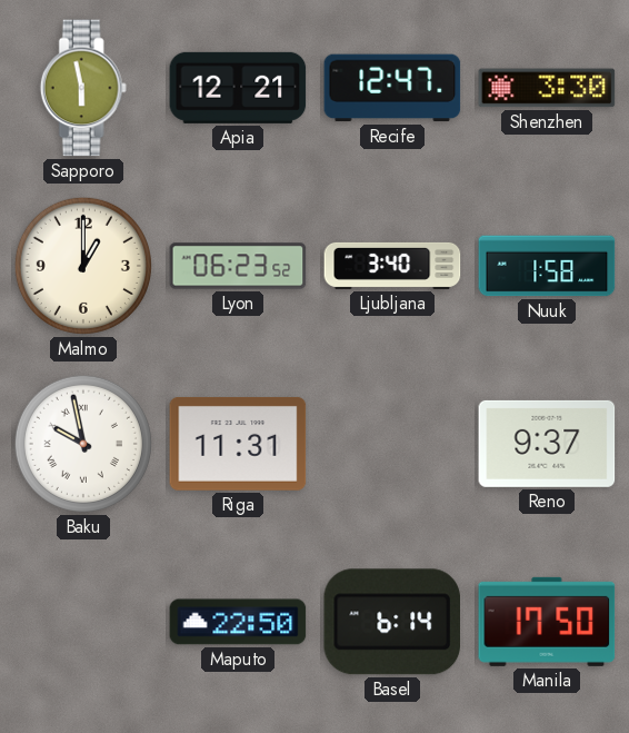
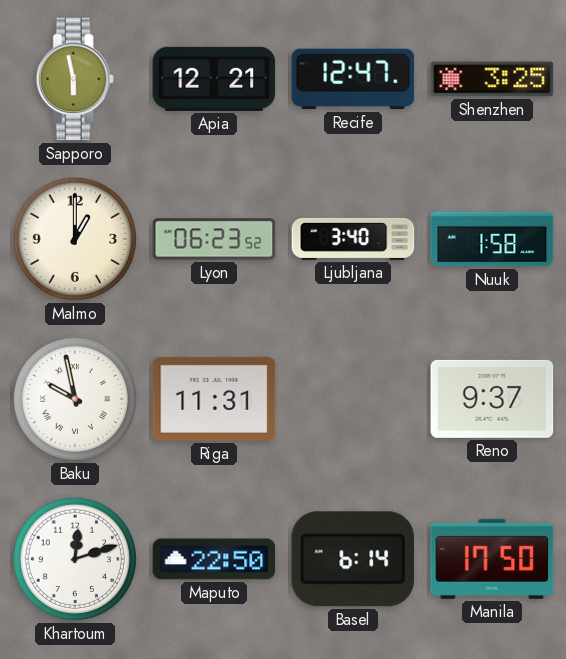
Shenzhen: 3:30 -> 3:25 (492, 79)
Khartoum: none -> 12:12 (75, 559)
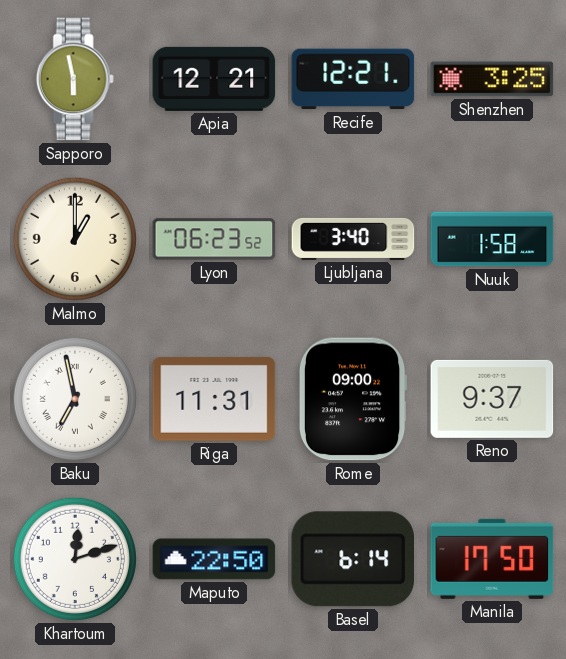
Recife: 12:47 -> 12:21 (353, 79)
Baku: 9:58 -> 6:58 (75, 399)
Rome: none -> 09:00 (353, 399)
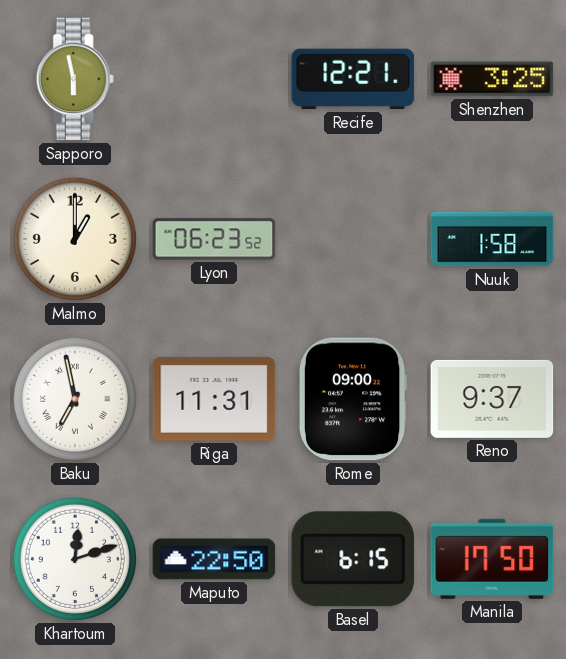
Apia: 12:21 -> none (214, 79)
Ljubljana: 3:40 -> none (353, 239)
Basel: 6:14 -> 6:15 (352, 559)
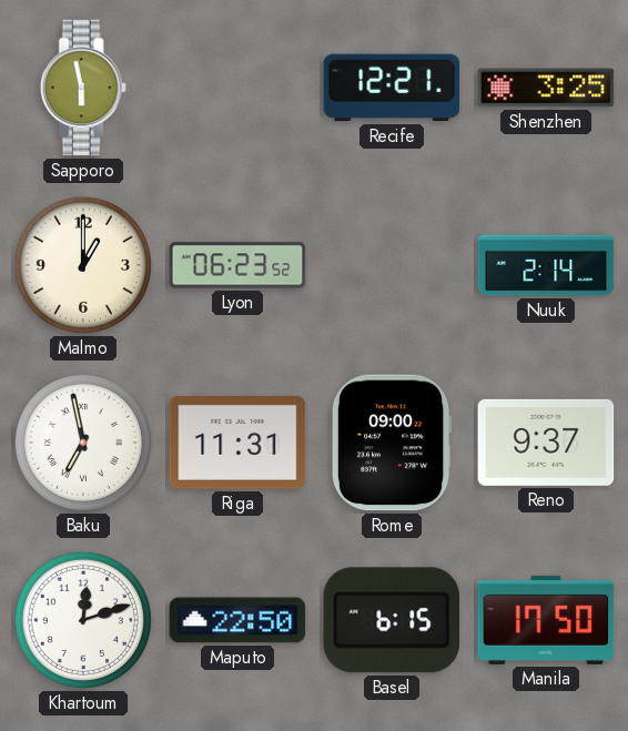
Nuuk: 1:58 -> 2:14 (546, 265)
